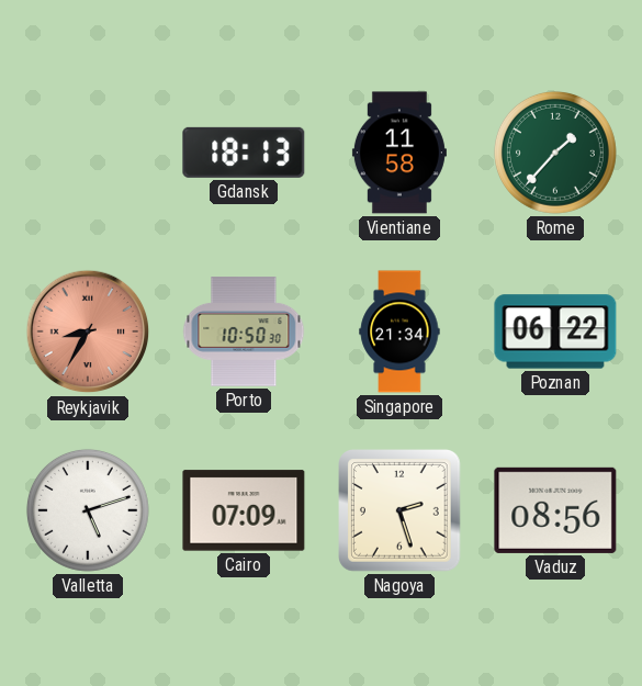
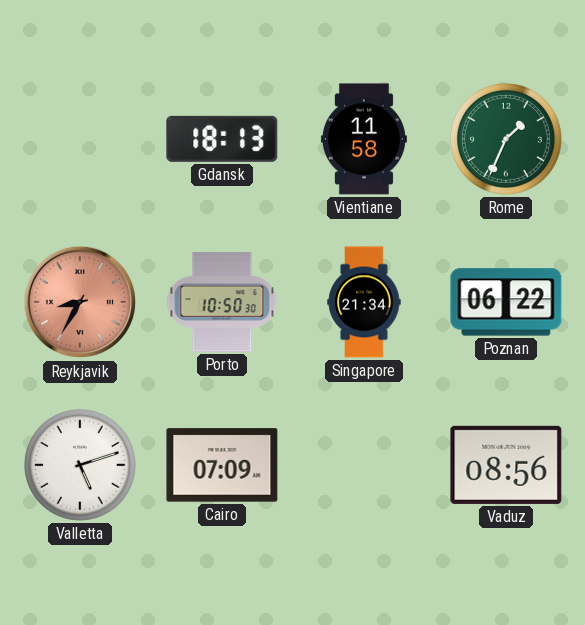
Rome: 1:37 -> 1:34 (506, 139)
Nagoya: 2:27 -> none (401, 511)
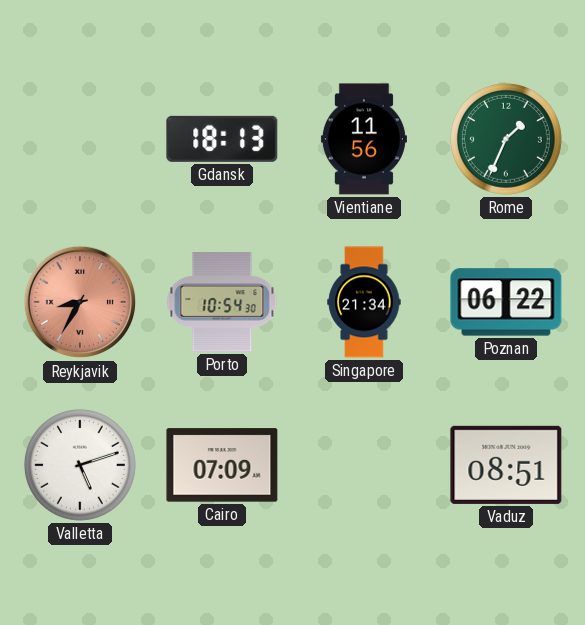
Vientiane: 11:58 -> 11:56 (364, 139)
Porto: 10:50 -> 10:54 (222, 302)
Vaduz: 08:56 -> 08:51 (506, 465)
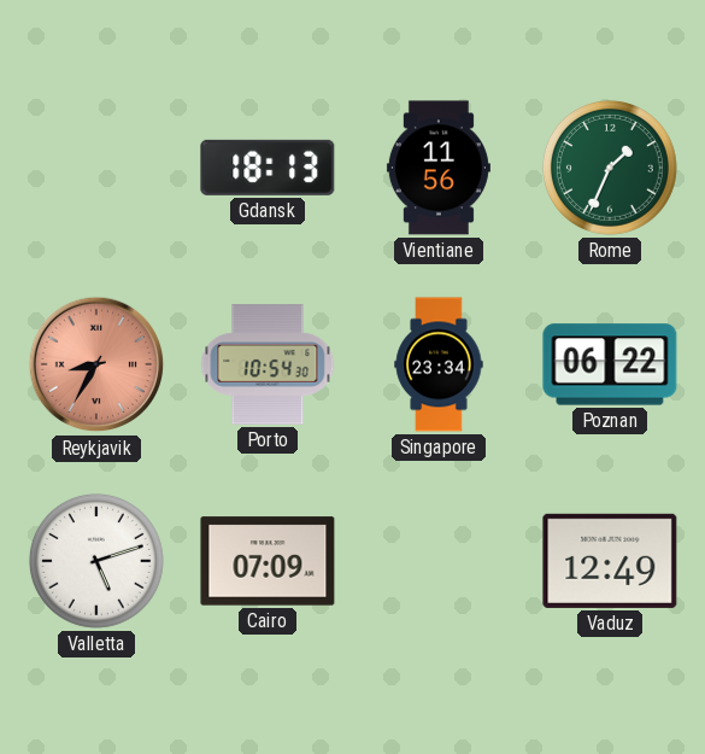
Singapore: 21:34 -> 23:34 (439, 364)
Vaduz: 08:51 -> 12:49 (610, 561)
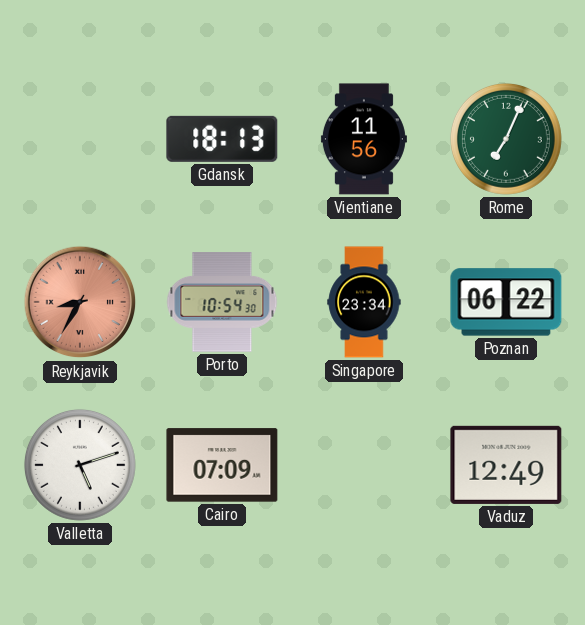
Rome: 1:34 -> 7:04 (506, 139)
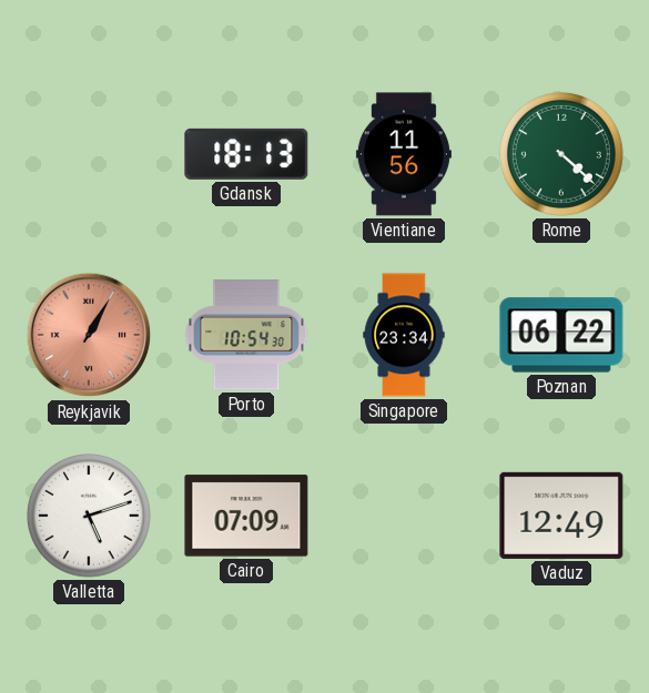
Rome: 7:04 -> 4:22 (561, 154)
Reykjavik: 8:35 -> 1:05 (89, 335)
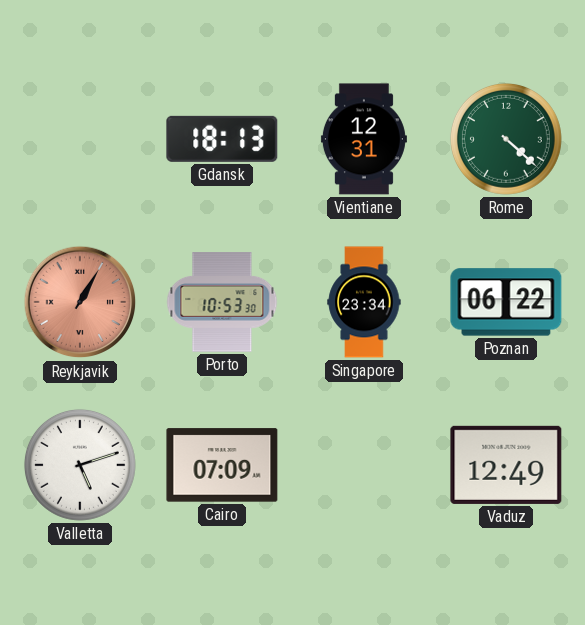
Vientiane: 11:56 -> 12:31 (364, 139)
Porto: 10:54 -> 10:53 (222, 302)
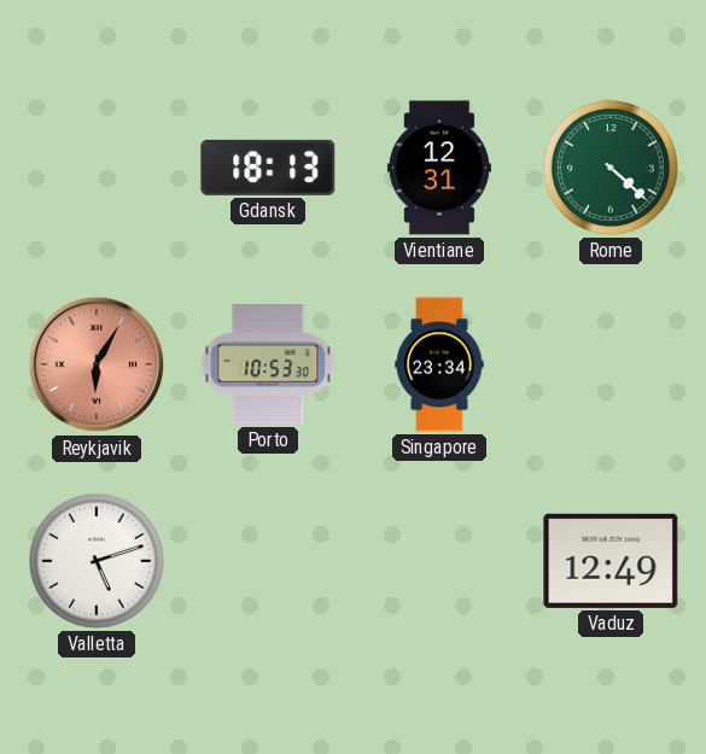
Reykjavik: 1:05 -> 6:05 (97, 364)
Poznan: 06:22 -> none (506, 302)
Cairo: 07:09 -> none (222, 465)
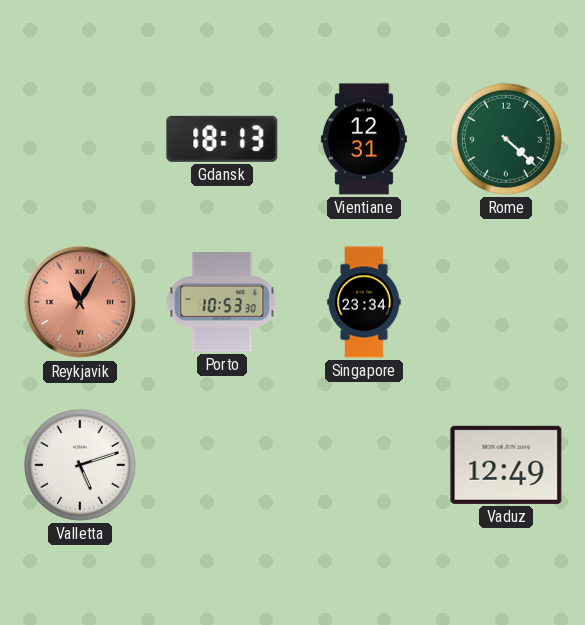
Reykjavik: 6:05 -> 11:05 (80, 302)
